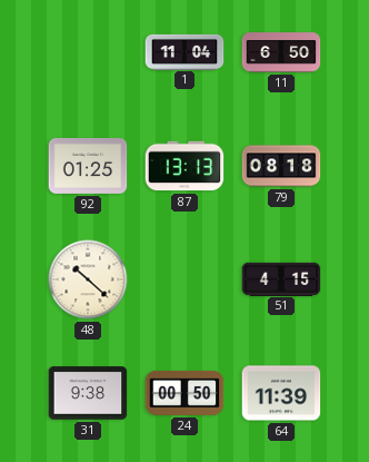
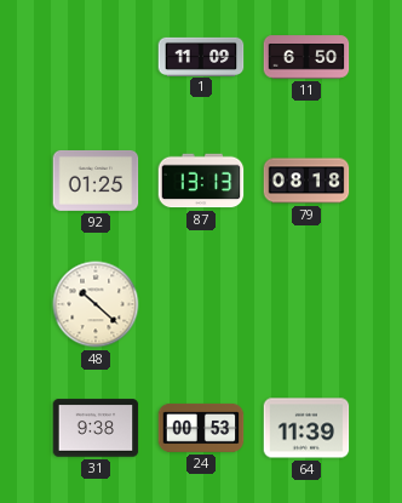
1: 11:04 -> 11:09 (201, 56)
51: 4:15 -> none (281, 278)
24: 00:50 -> 00:53 (201, 428)
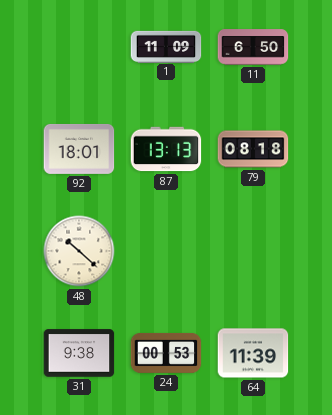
92: 01:25 -> 18:01 (79, 149)
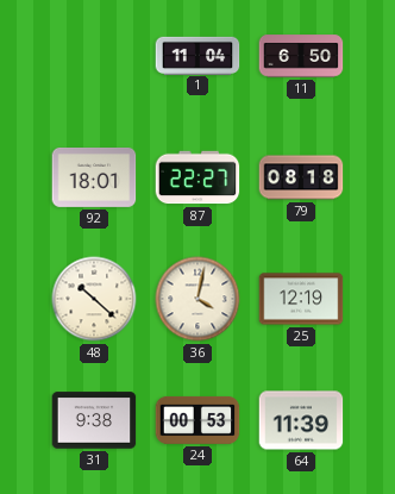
1: 11:09 -> 11:04 (197, 55)
87: 13:13 -> 22:27 (197, 177)
36: none -> 4:02 (197, 299)
25: none -> 12:19 (301, 299)
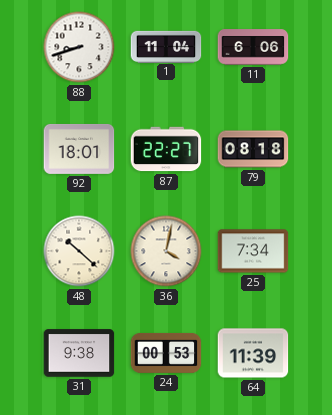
88: none -> 8:42 (79, 47)
11: 6:50 -> 6:06 (253, 47)
25: 12:19 -> 7:34 (253, 251)
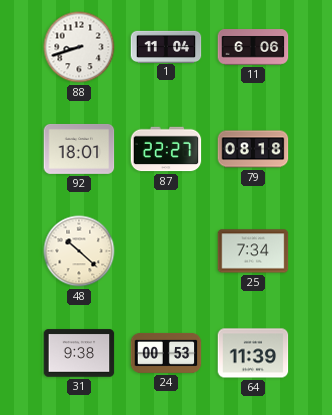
36: 4:02 -> none (166, 251)
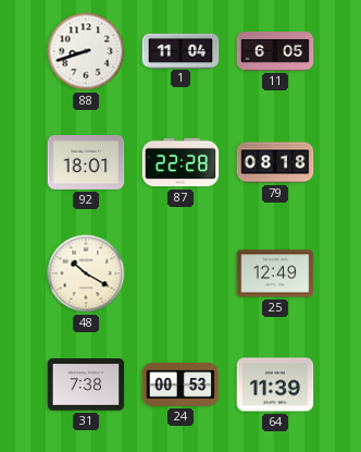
11: 6:06 -> 6:05 (275, 51)
87: 22:27 -> 22:28 (180, 162)
48: 10:22 -> 10:20 (86, 273)
25: 7:34 -> 12:49 (275, 273)
31: 9:38 -> 7:38 (86, 384)
